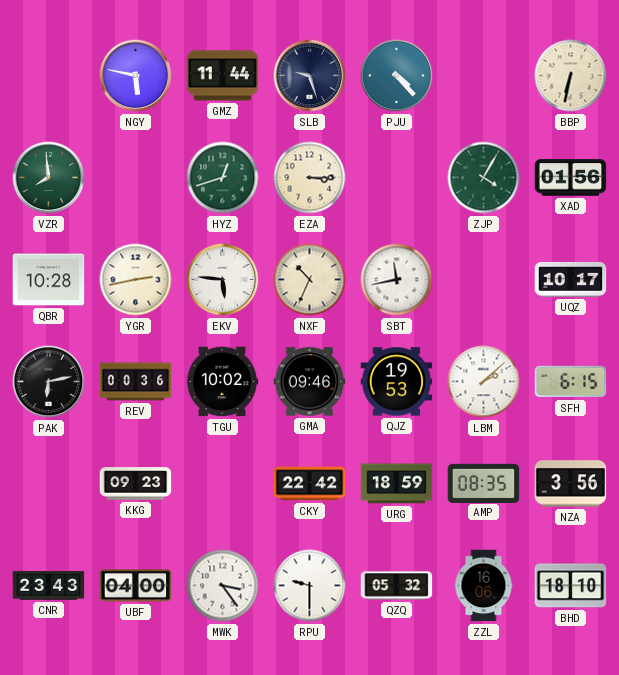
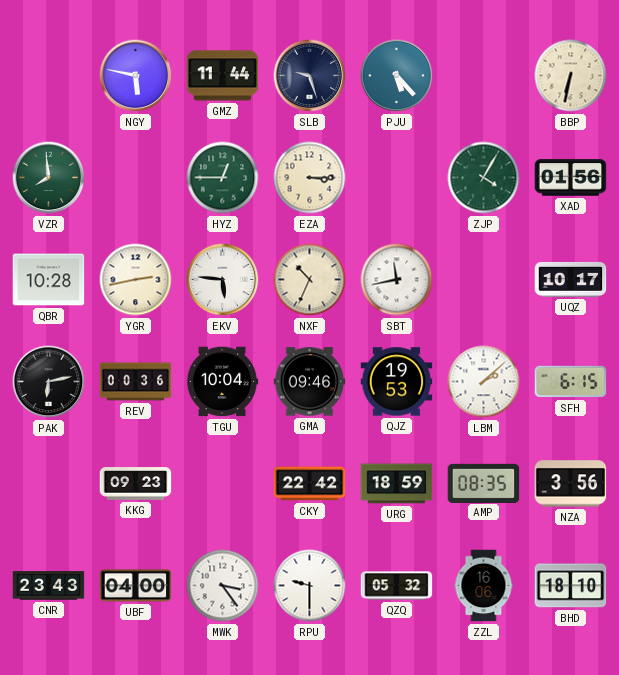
PJU: 4:23 -> 5:23 (397, 76)
HYZ: 12:42 -> 12:45 (223, 178)
TGU: 10:02 -> 10:04 (222, 382)
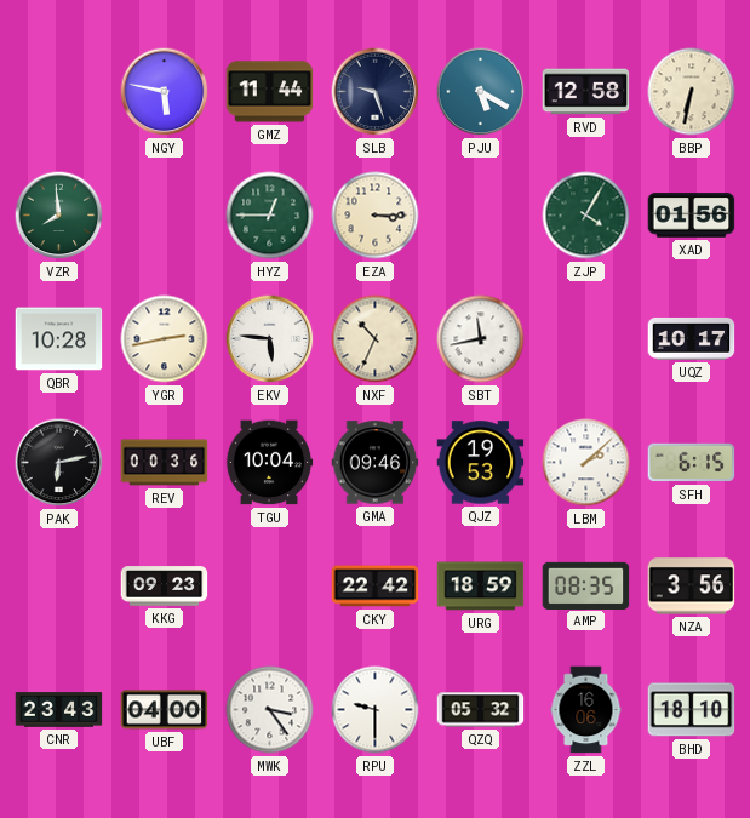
PJU: 5:23 -> 5:20 (481, 92)
RVD: none -> 12:58 (586, 92)
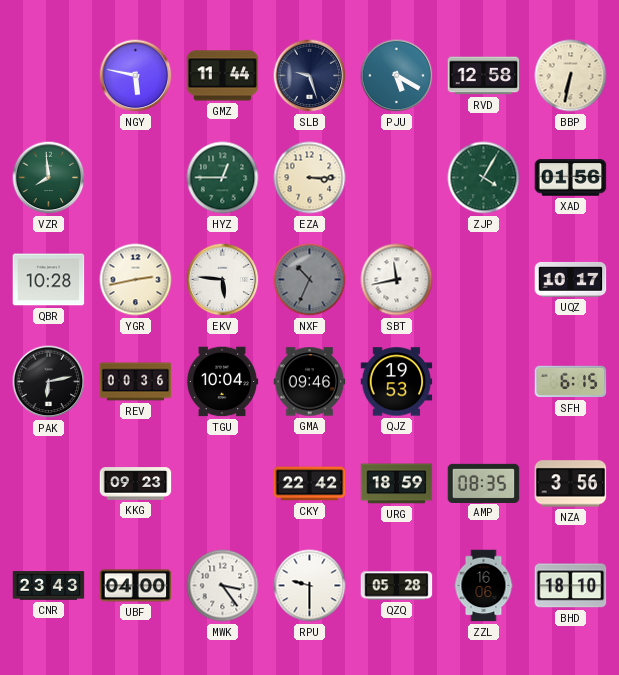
NXF dial: cream -> grey (310, 280)
LBM: 2:08 -> none (586, 463)
QZQ: 05:32 -> 05:28 (397, 586)
